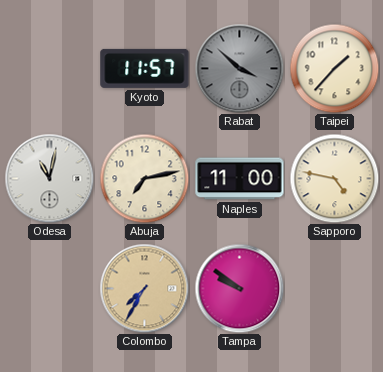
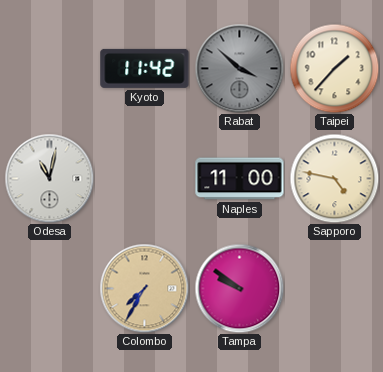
Kyoto: 11:57 -> 11:42 (145, 68)
Abuja: 7:13 -> none (144, 178)
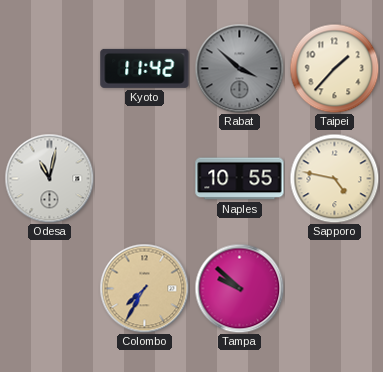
Naples: 11:00 -> 10:55 (240, 179)
Tampa: 9:51 -> 9:52 (239, 288)
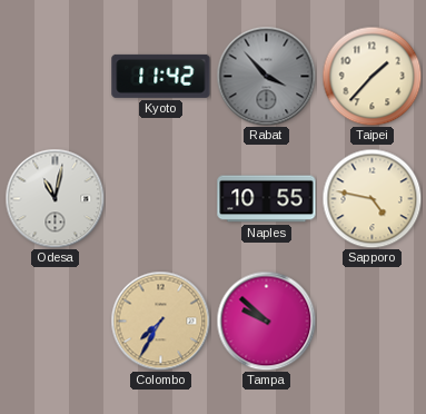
Rabat: 3:52 -> 3:53 (266, 76)
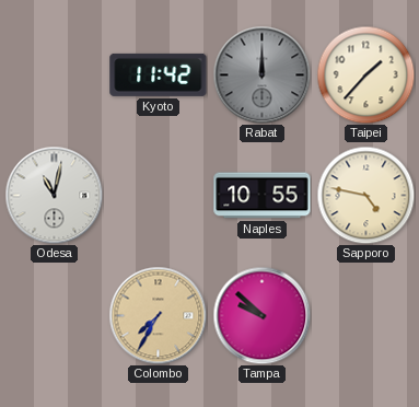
Rabat: 3:53 -> 12:00 (261, 74)
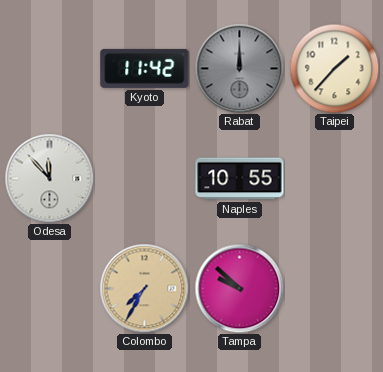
Odesa: 11:02 -> 11:53 (49, 178)
Sapporo: 4:47 -> none (365, 195)
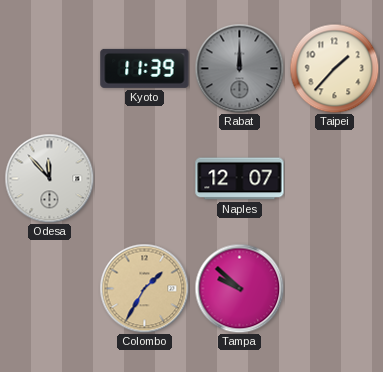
Kyoto: 11:42 -> 11:39 (145, 68)
Naples: 10:55 -> 12:07 (240, 179)
Colombo: 7:35 -> 1:35 (144, 288)
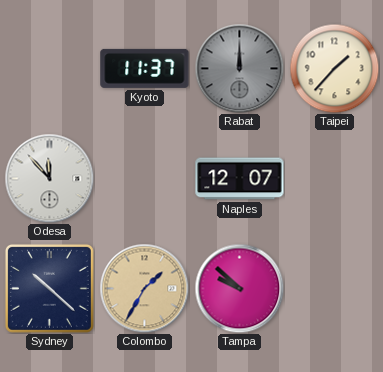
Kyoto: 11:39 -> 11:37 (145, 68)
Sydney: none -> 10:22 (49, 288)
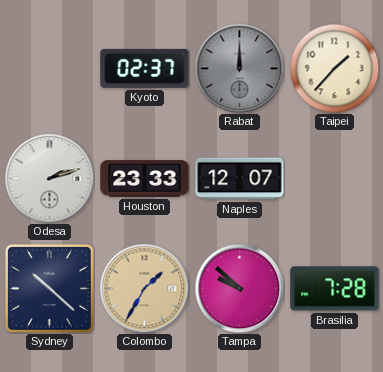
Kyoto: 11:37 -> 02:37 (145, 68)
Odesa: 11:53 -> 2:12 (49, 178)
Houston: none -> 23:33 (145, 179)
Brasilia: none -> 7:28 (335, 289)
